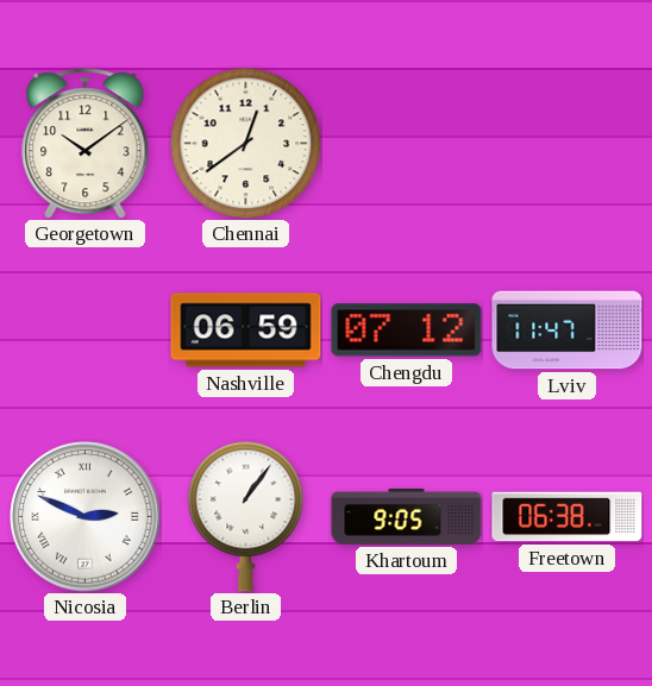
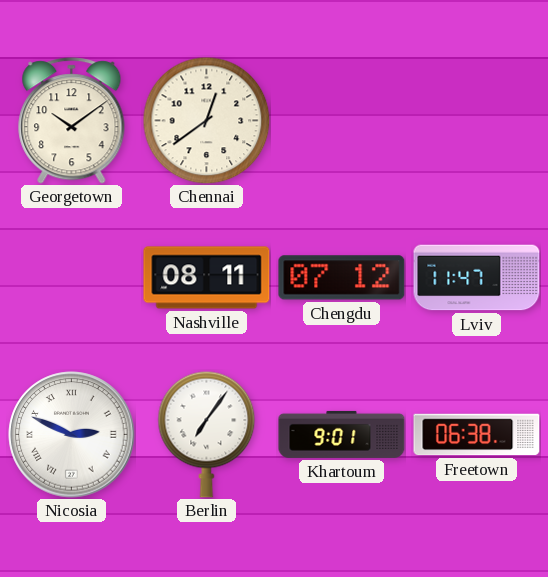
Nashville: 06:59 -> 08:11 (207, 278)
Berlin: 1:06 -> 7:06 (207, 434)
Khartoum: 9:05 -> 9:01 (342, 434)
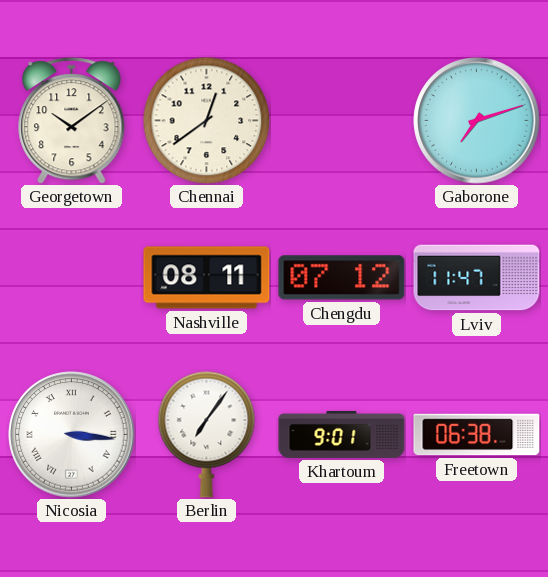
Gaborone: none -> 7:12 (477, 121)
Nicosia: 2:49 -> 3:16 (72, 435)
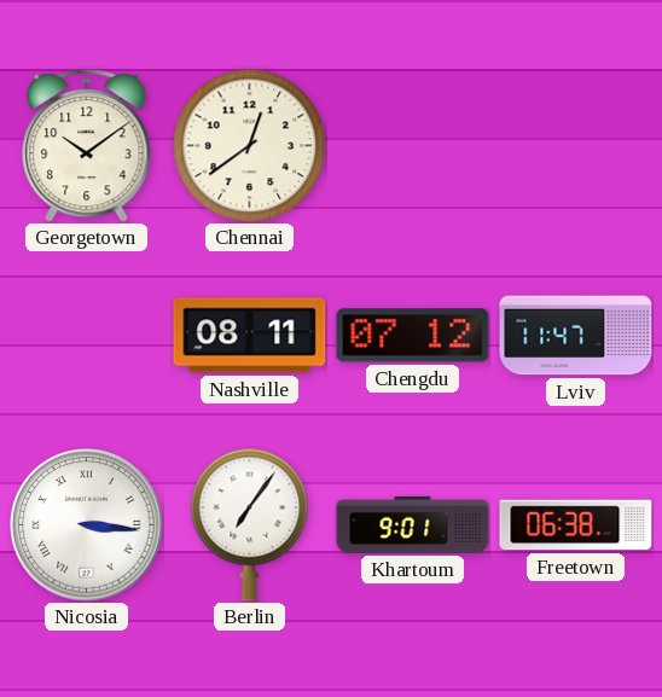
Gaborone: 7:12 -> none (477, 121)
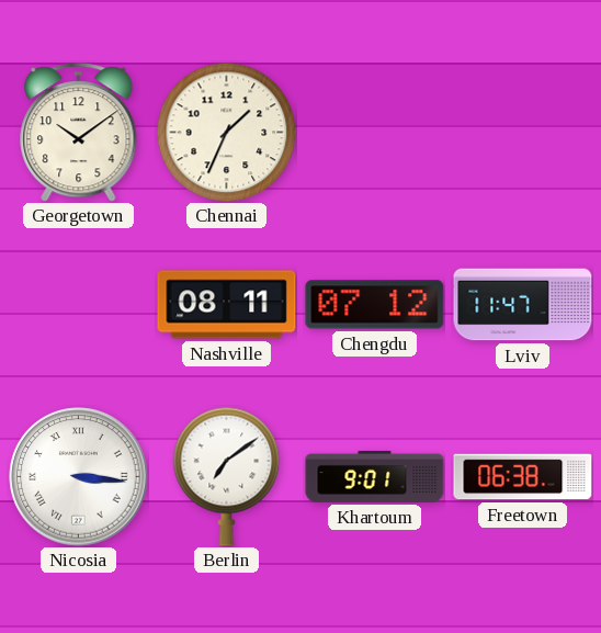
Chennai: 12:39 -> 1:34 (226, 132)
Berlin: 7:06 -> 7:09 (227, 476)
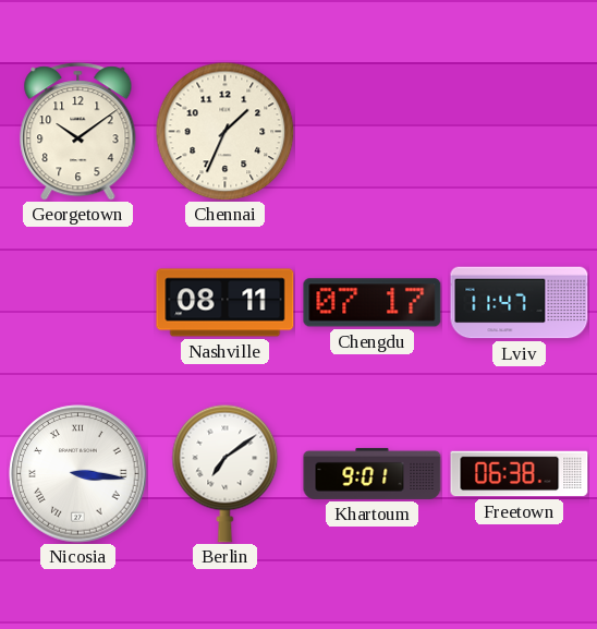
Chengdu: 07:12 -> 07:17 (373, 303)
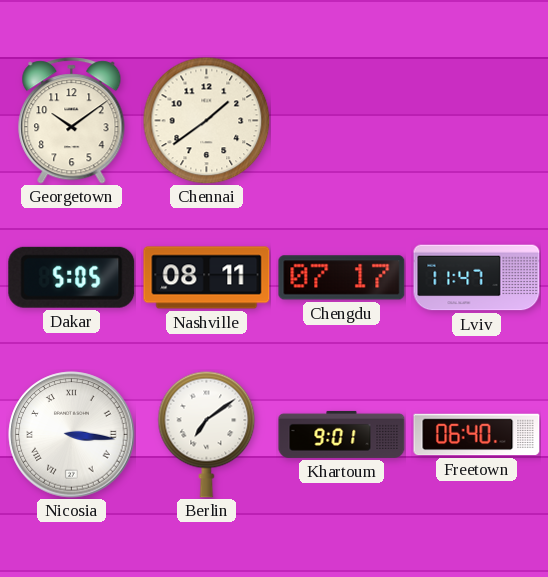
Chennai: 1:34 -> 1:39 (206, 120)
Dakar: none -> 5:05 (72, 277)
Freetown: 06:38 -> 06:40 (477, 435)
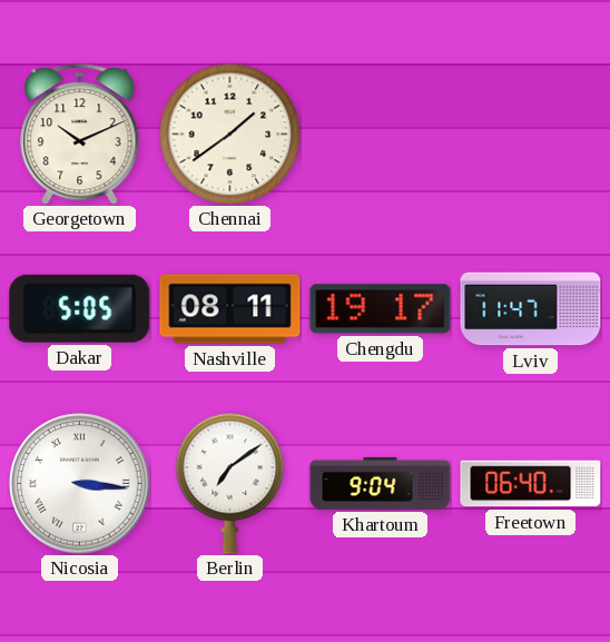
Georgetown: 10:09 -> 10:11 (80, 135)
Chengdu: 07:17 -> 19:17 (381, 309)
Khartoum: 9:01 -> 9:04 (381, 483)
